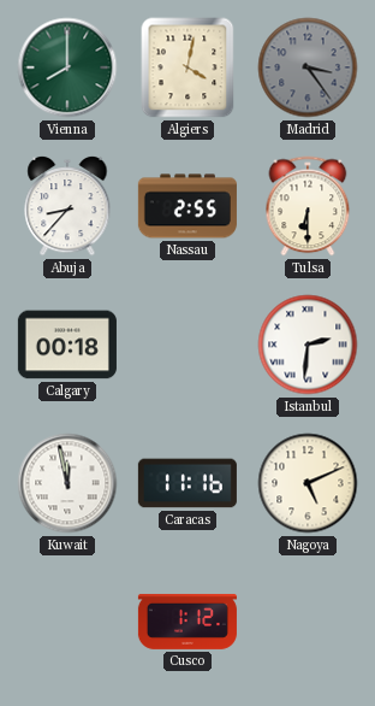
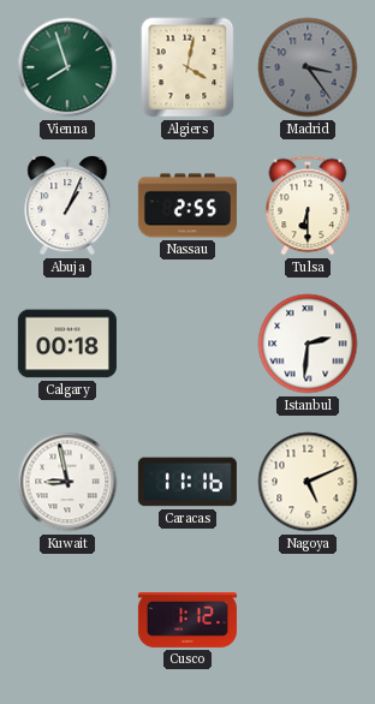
Vienna: 8:00 -> 7:57 (67, 67)
Abuja: 8:37 -> 1:04 (67, 205)
Kuwait: 11:58 -> 8:58 (67, 482)
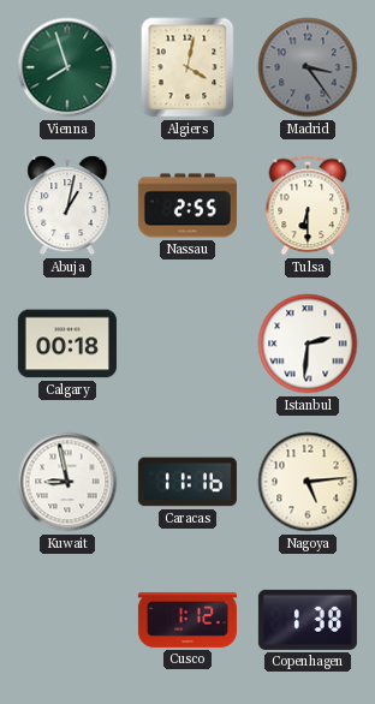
Abuja: 1:04 -> 1:02 (67, 205)
Nagoya: 5:11 -> 5:14 (308, 482)
Copenhagen: none -> 1:38 (308, 620)
